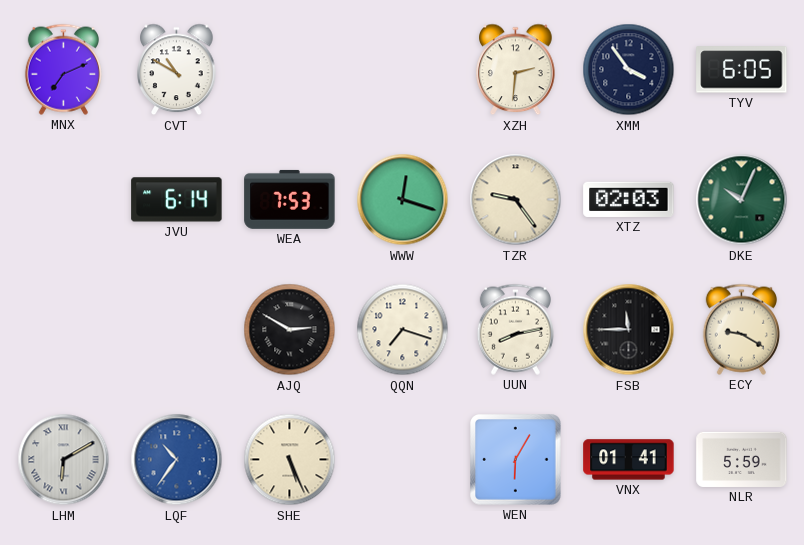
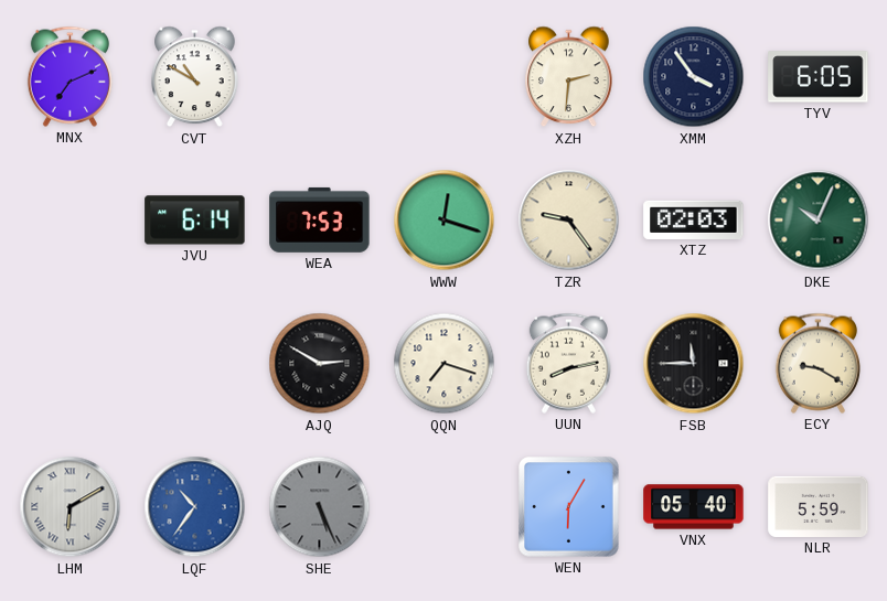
SHE dial: cream -> grey (320, 507)
VNX: 01:41 -> 05:40 (694, 507)
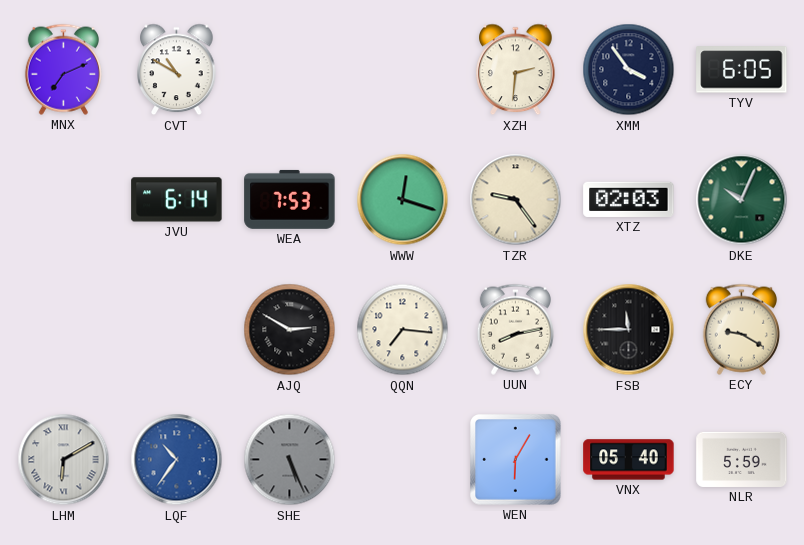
QQN: 7:18 -> 7:16 (403, 330)
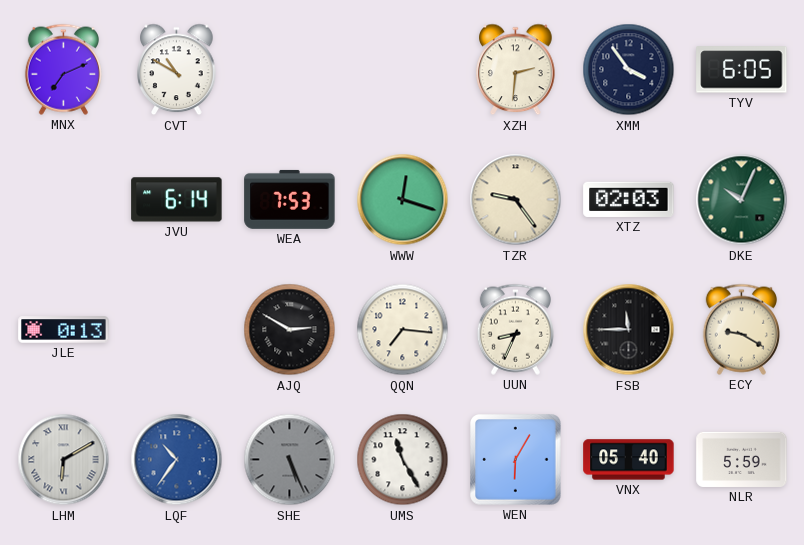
JLE: none -> 0:13 (64, 330)
UUN: 8:13 -> 8:34 (515, 329)
UMS: none -> 11:25 (403, 460)
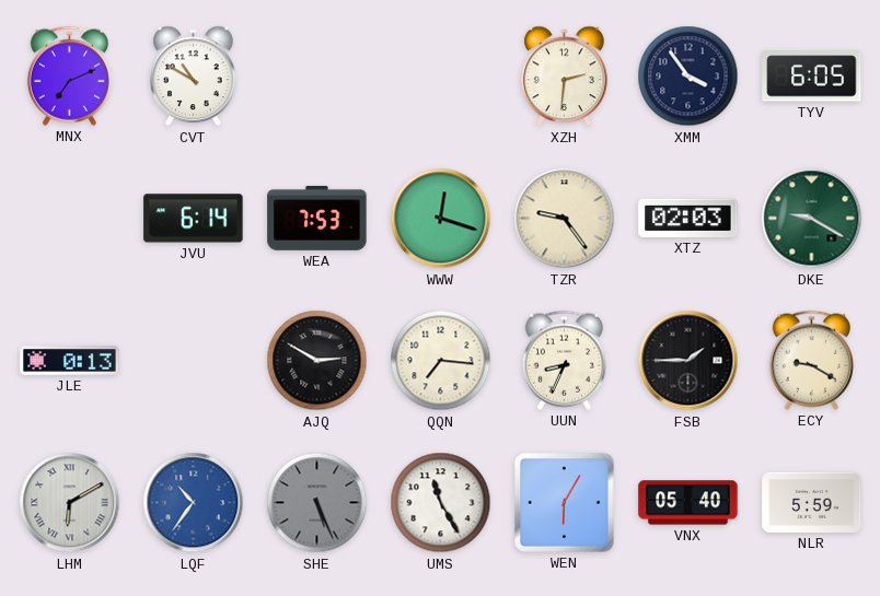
DKE: 10:04 -> 9:20 (812, 219)
FSB: 11:45 -> 1:45 (688, 361)
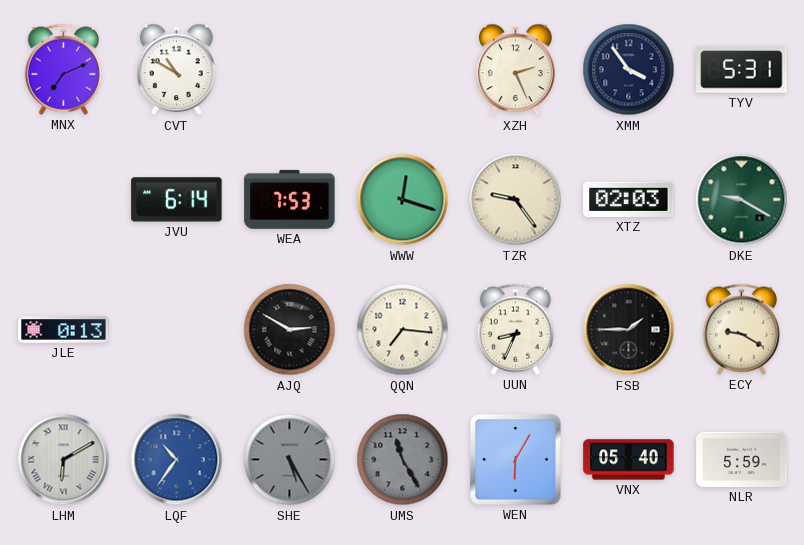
XZH: 2:31 -> 2:26 (516, 70)
TYV: 6:05 -> 5:31 (742, 70)
SHE: 5:26 -> 5:25 (290, 460)
UMS dial: white -> grey (403, 460)
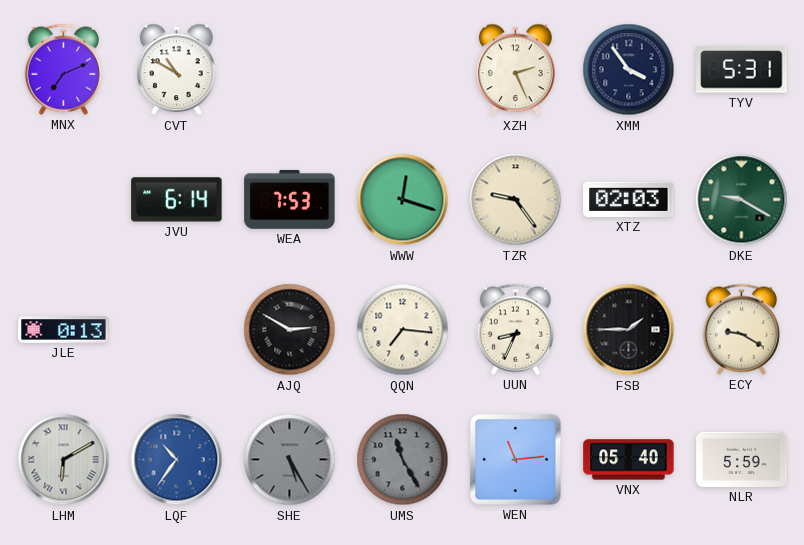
WEN: 6:05 -> 11:14 (516, 460)
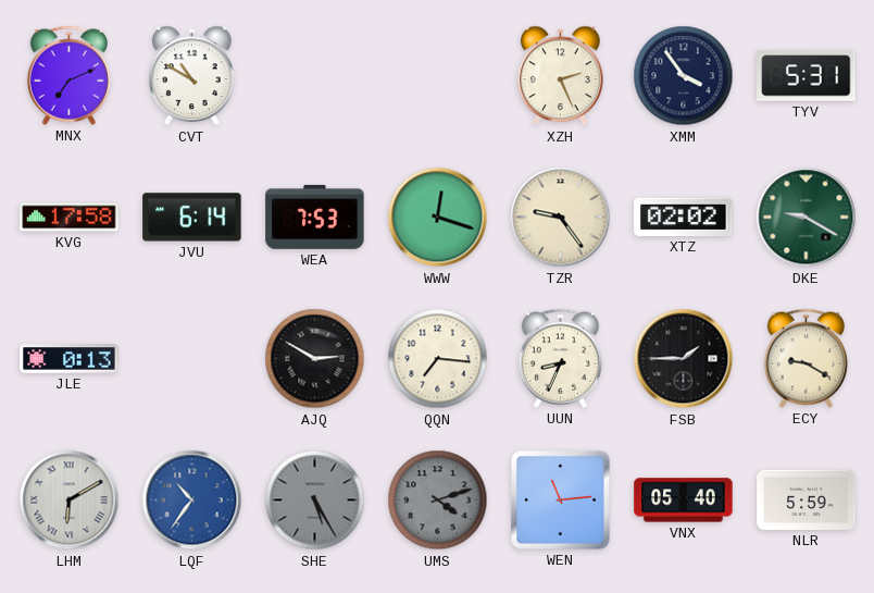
KVG: none -> 17:58 (70, 218)
XTZ: 02:03 -> 02:02 (684, 217)
UMS: 11:25 -> 4:12 (438, 501)
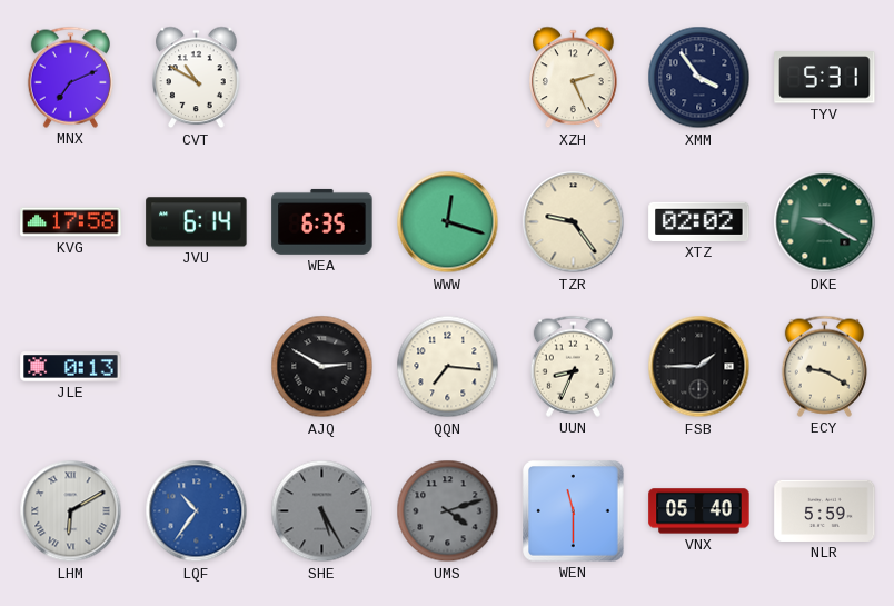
WEA: 7:53 -> 6:35 (322, 221)
WEN: 11:14 -> 11:30 (574, 511)
